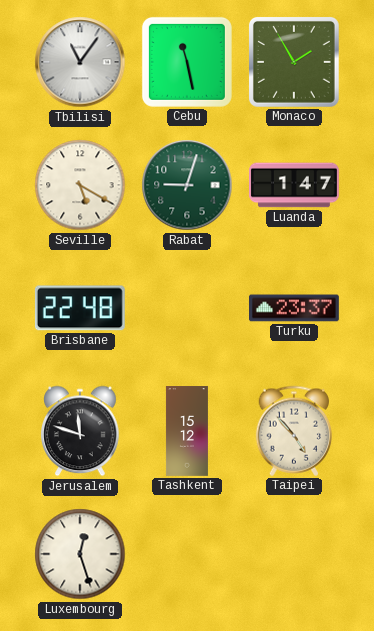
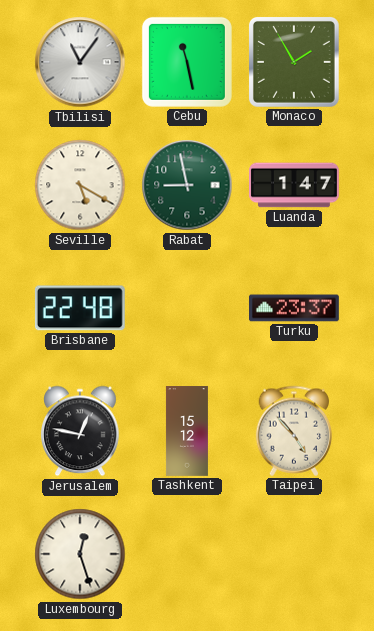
Rabat: 9:03 -> 8:58 (187, 185)
Jerusalem: 11:48 -> 12:47 (81, 431)
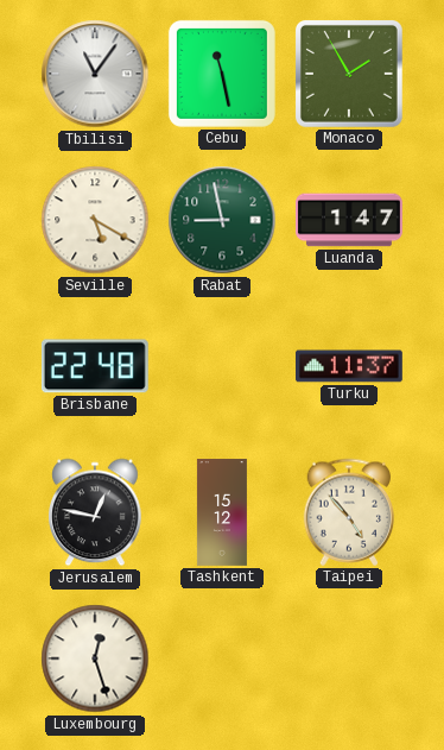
Turku: 23:37 -> 11:37 (350, 366)
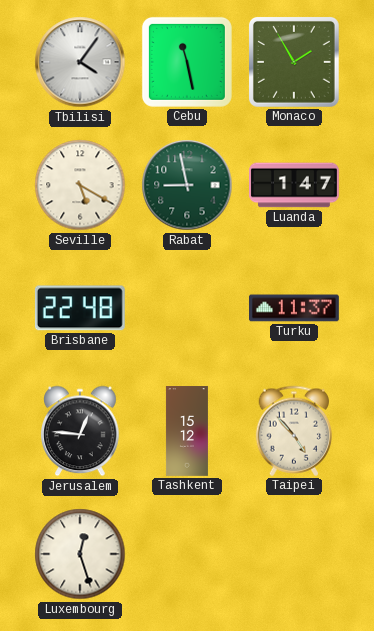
Tbilisi: 11:06 -> 4:06 (80, 62)
Jerusalem: 12:47 -> 12:46 (81, 431)
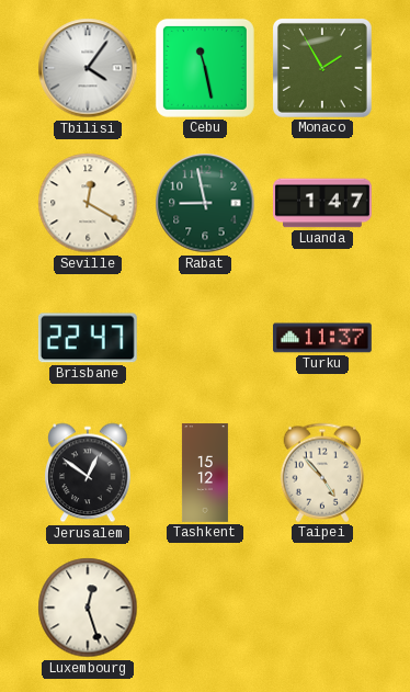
Seville: 5:20 -> 12:20 (88, 203)
Brisbane: 22:48 -> 22:47 (88, 338)
Jerusalem: 12:46 -> 12:51 (89, 473)
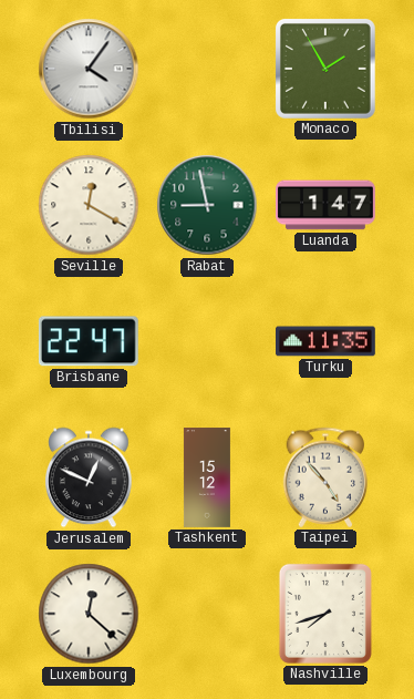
Cebu: 11:28 -> none (205, 68)
Turku: 11:37 -> 11:35 (327, 341)
Jerusalem: 12:51 -> 12:49 (90, 477)
Luxembourg: 12:27 -> 12:22 (89, 614)
Nashville: none -> 7:42 (325, 614)
